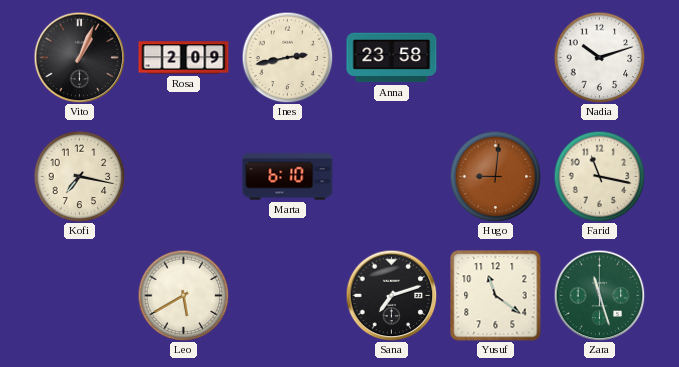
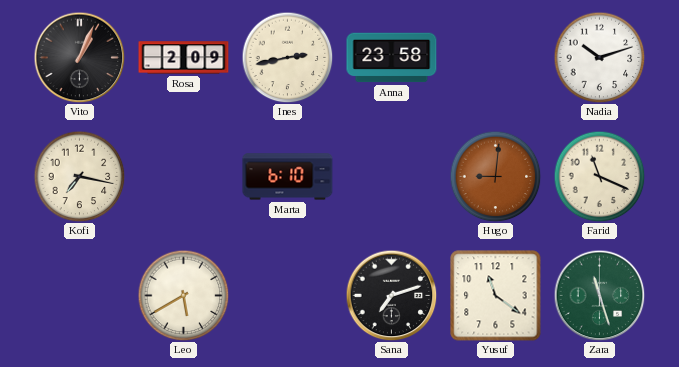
Farid: 11:17 -> 11:19 (599, 176)
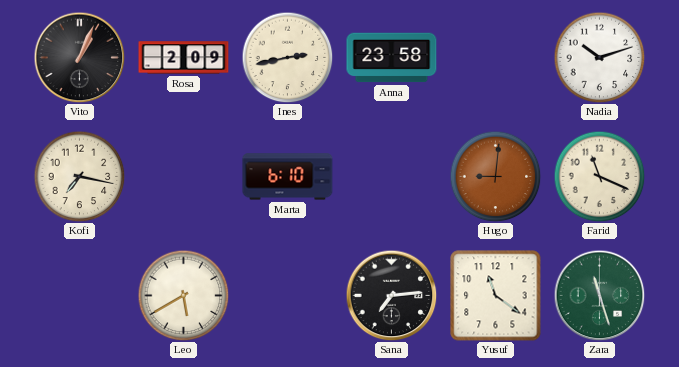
Sana: 7:12 -> 7:14 (391, 295)
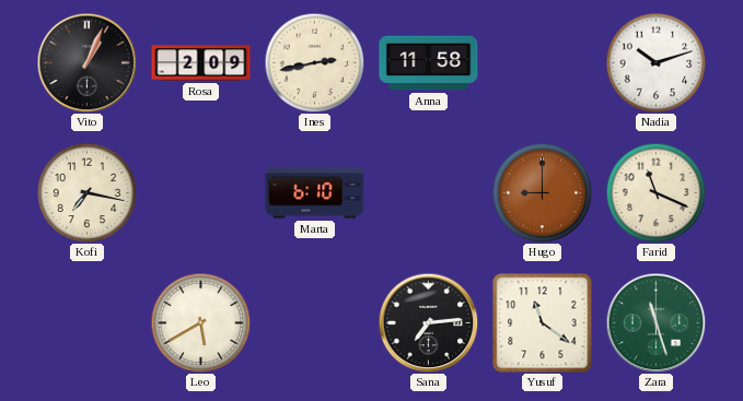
Anna: 23:58 -> 11:58 (429, 63)
Hugo: 9:01 -> 9:00 (542, 192)
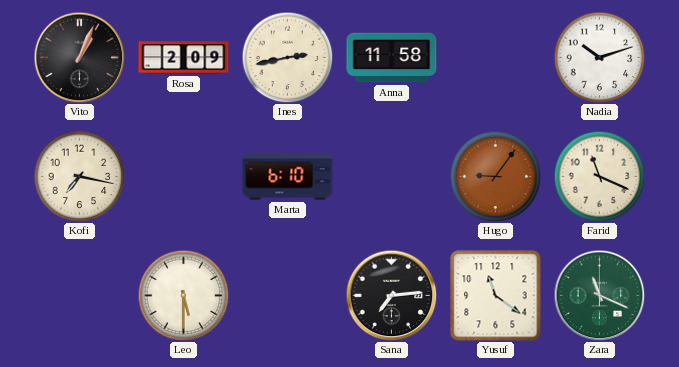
Hugo: 9:00 -> 9:06 (495, 176)
Leo: 5:40 -> 5:30 (183, 295)
Zara: 11:27 -> 11:19 (599, 295)
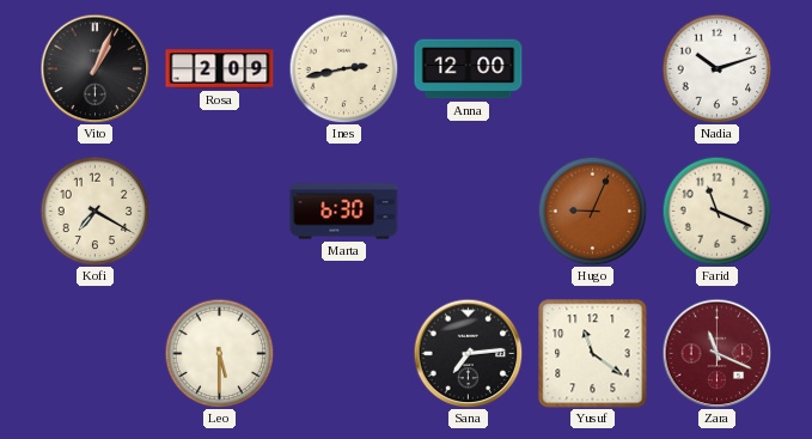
Anna: 11:58 -> 12:00 (469, 69)
Kofi: 7:17 -> 7:20 (94, 211)
Marta: 6:10 -> 6:30 (344, 212)
Hugo: 9:06 -> 9:04 (592, 211)
Zara dial: green -> burgundy (716, 353)
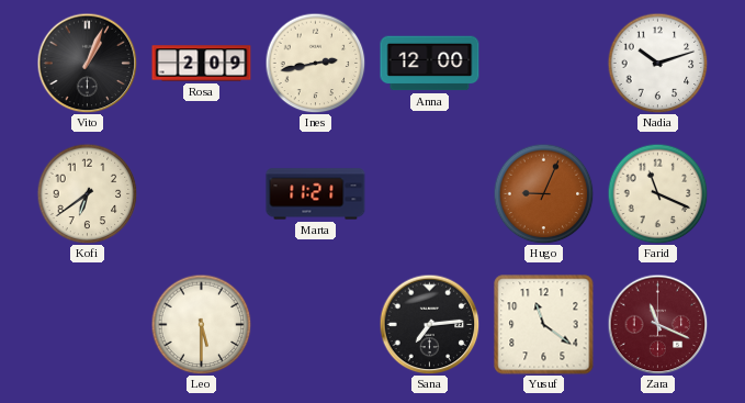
Kofi: 7:20 -> 6:39 (87, 193)
Marta: 6:30 -> 11:21 (316, 194)
